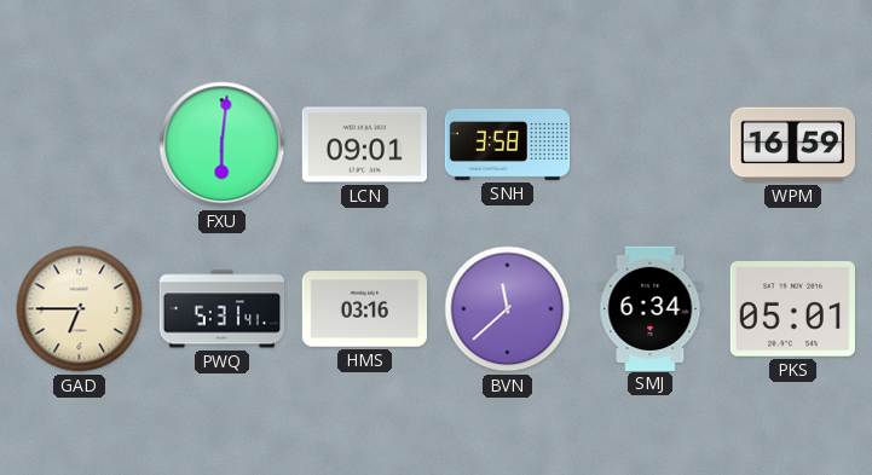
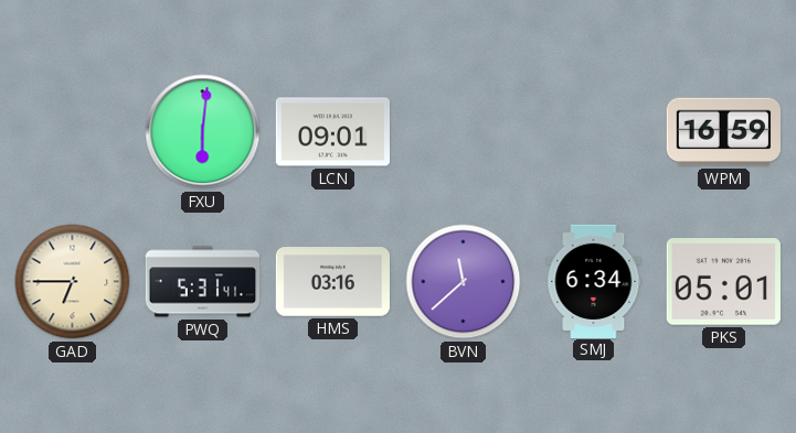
SNH: 3:58 -> none (508, 145)
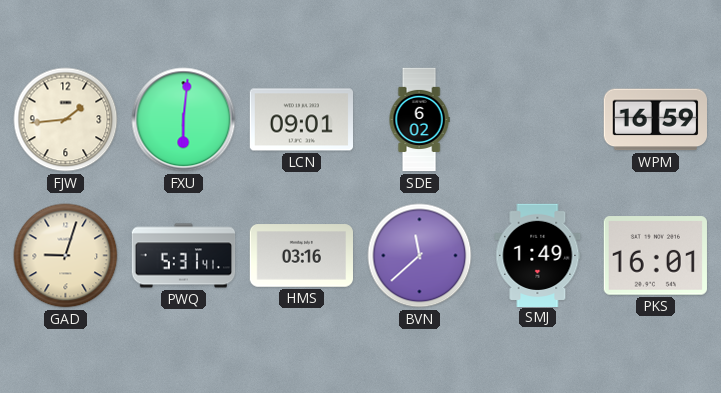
FJW: none -> 1:44 (66, 120)
SDE: none -> 6:02 (419, 120)
GAD: 6:45 -> 9:03 (66, 256)
SMJ: 6:34 -> 1:49 (538, 255)
PKS: 05:01 -> 16:01 (655, 256)
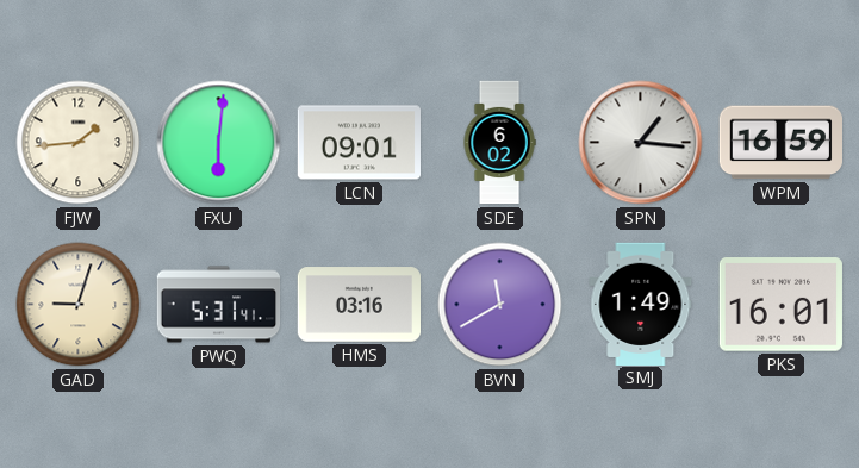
SPN: none -> 1:16 (641, 143)
BVN: 11:38 -> 11:40 (500, 305)
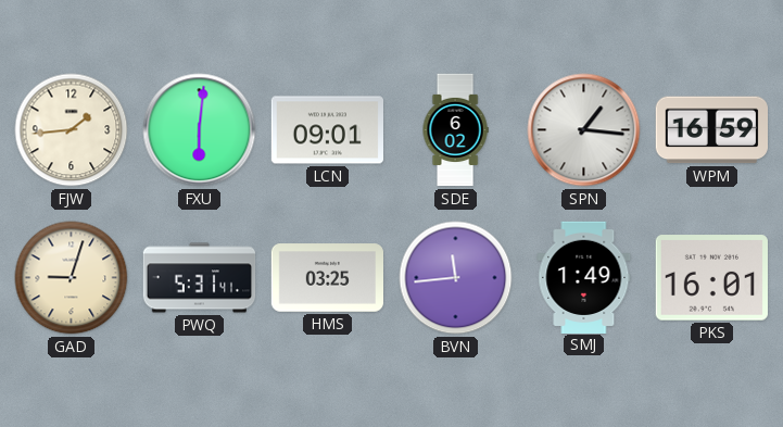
HMS: 03:16 -> 03:25 (327, 278)
BVN: 11:40 -> 11:44 (456, 278)
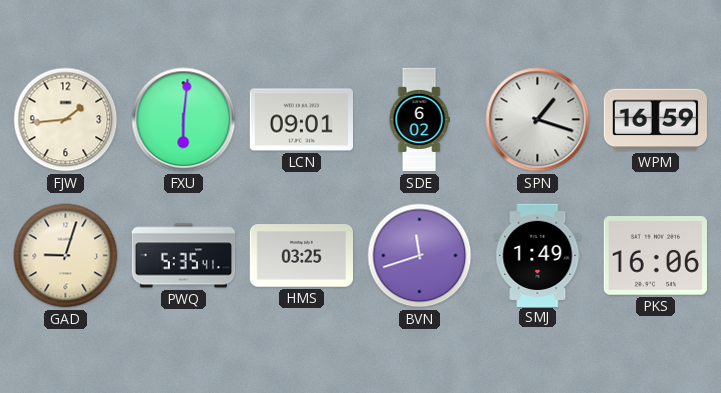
SPN: 1:16 -> 1:18 (538, 120)
PWQ: 5:31 -> 5:35 (184, 256)
BVN: 11:44 -> 11:42 (420, 256)
PKS: 16:01 -> 16:06 (655, 256)
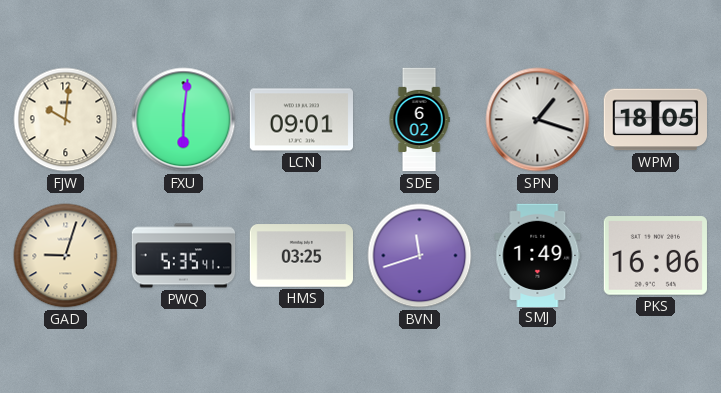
FJW: 1:44 -> 10:01 (66, 120)
WPM: 16:59 -> 18:05 (655, 120)
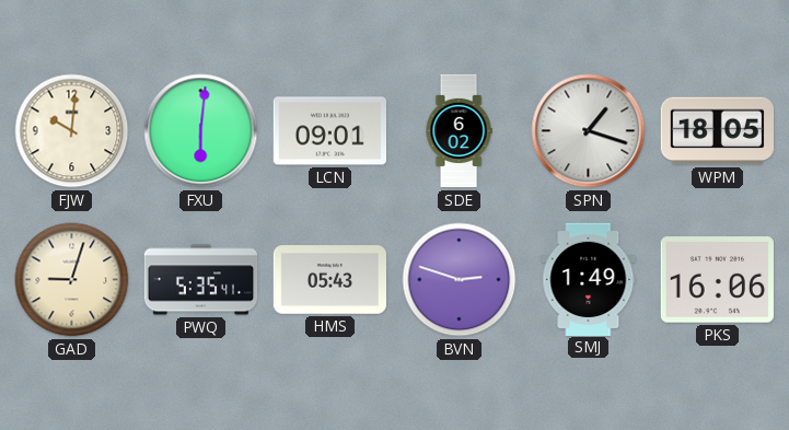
HMS: 03:25 -> 05:43 (329, 280)
BVN: 11:42 -> 2:48 (460, 280)
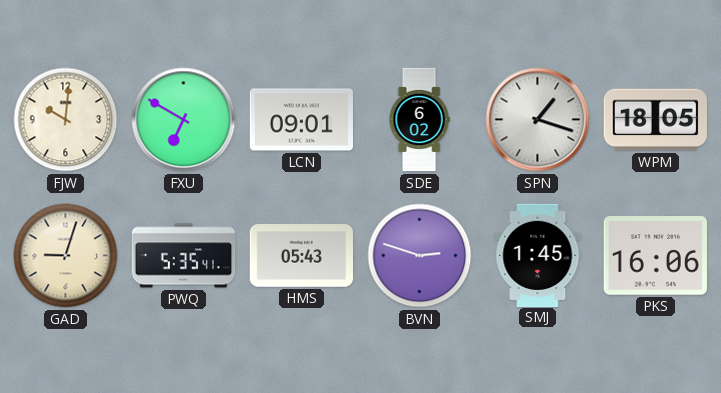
FXU: 6:01 -> 6:50 (184, 120)
SMJ: 1:49 -> 1:45 (538, 255)
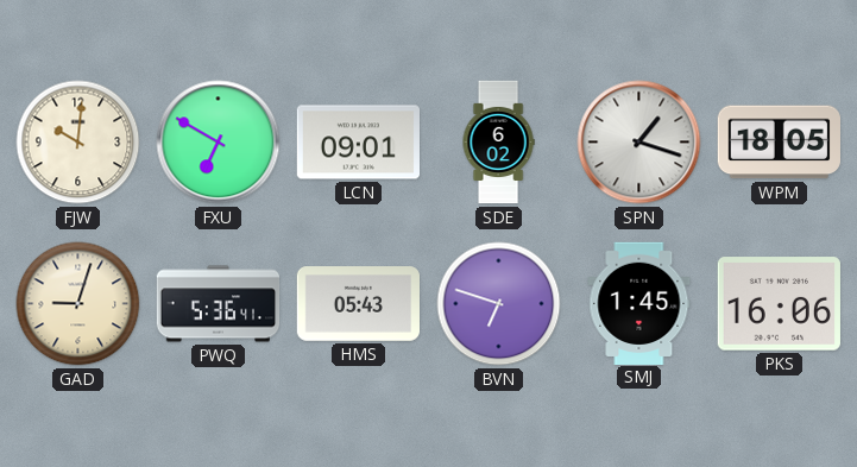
PWQ: 5:35 -> 5:36 (219, 304)
BVN: 2:48 -> 6:48 (499, 304)
